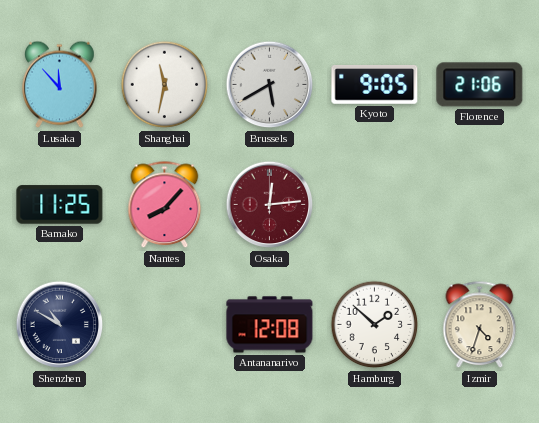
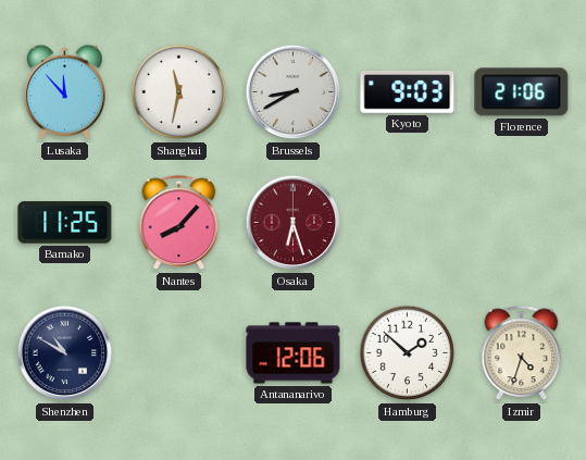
Brussels: 5:40 -> 8:40 (294, 92)
Kyoto: 9:05 -> 9:03 (408, 92)
Osaka: 12:14 -> 6:27 (294, 223)
Antananarivo: 12:08 -> 12:06 (294, 353)
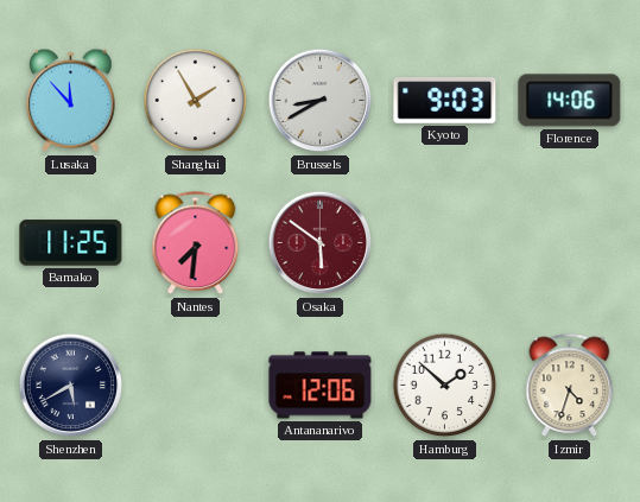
Shanghai: 11:32 -> 1:55 (196, 101)
Florence: 21:06 -> 14:06 (570, 101)
Nantes: 8:07 -> 7:31 (196, 243)
Osaka: 6:27 -> 5:51 (321, 243)
Shenzhen: 10:50 -> 5:40 (71, 386)
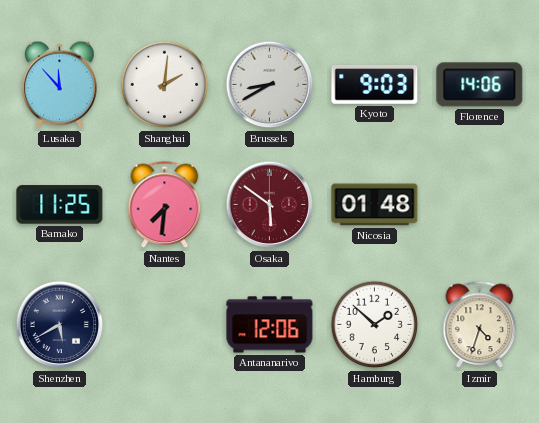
Shanghai: 1:55 -> 2:01 (165, 85)
Nicosia: none -> 01:48 (375, 205)
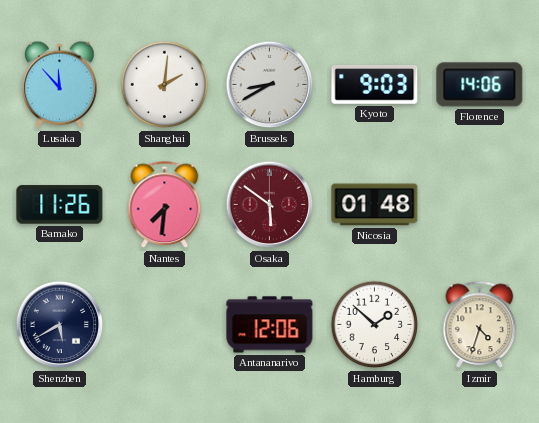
Bamako: 11:25 -> 11:26 (60, 205)
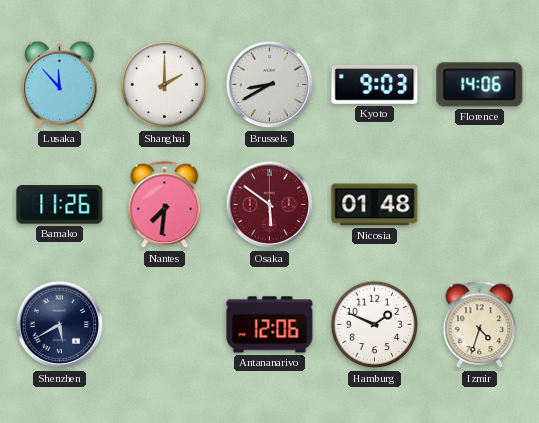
Shanghai: 2:01 -> 2:00 (165, 85)
Hamburg: 1:52 -> 1:49 (375, 325)
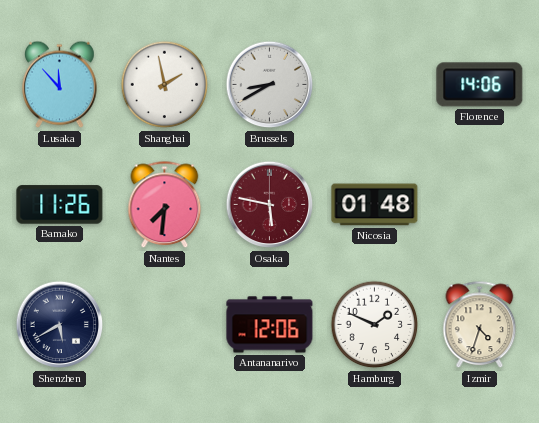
Shanghai: 2:00 -> 1:58 (165, 85)
Kyoto: 9:03 -> none (375, 85)
Osaka: 5:51 -> 5:47 (270, 205)
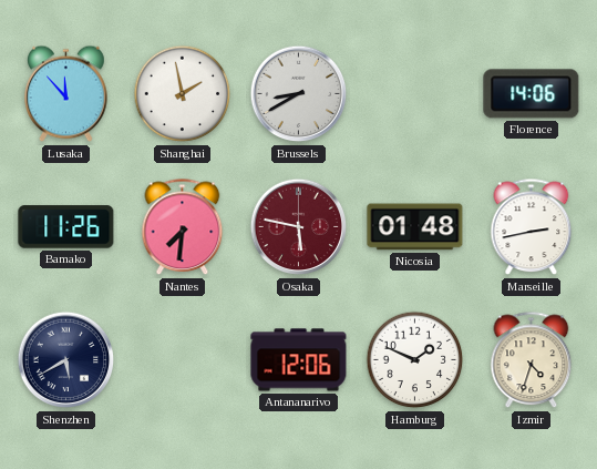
Marseille: none -> 2:43 (532, 227)
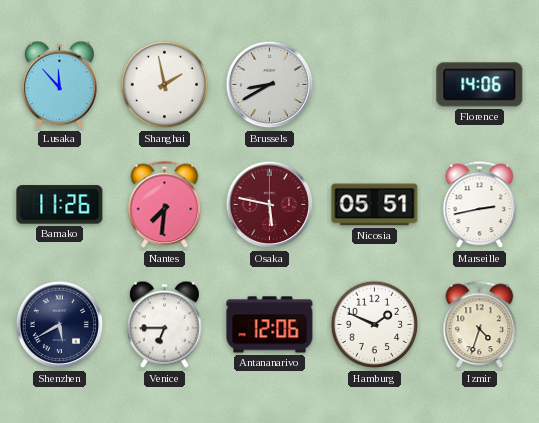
Nicosia: 01:48 -> 05:51 (375, 205)
Venice: none -> 6:45 (165, 325)
